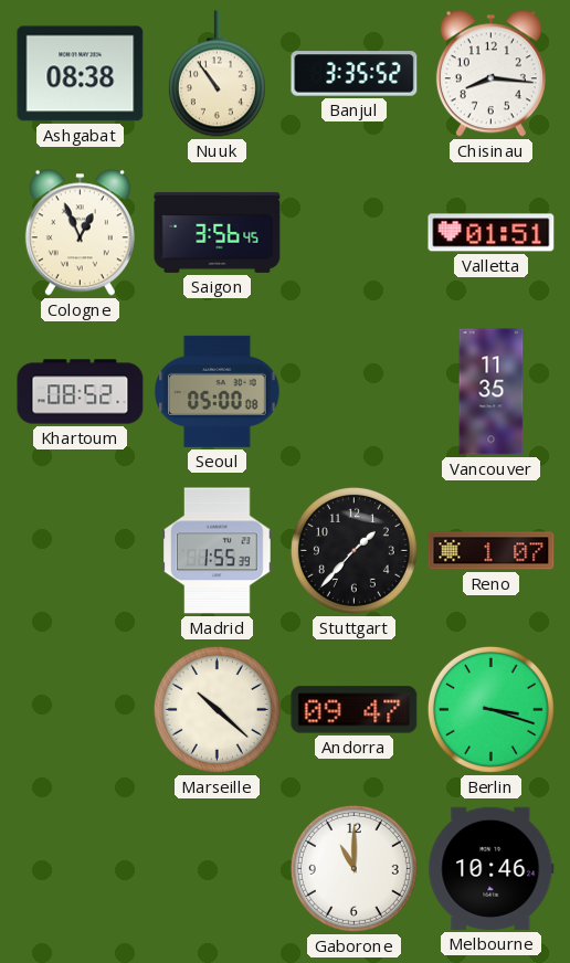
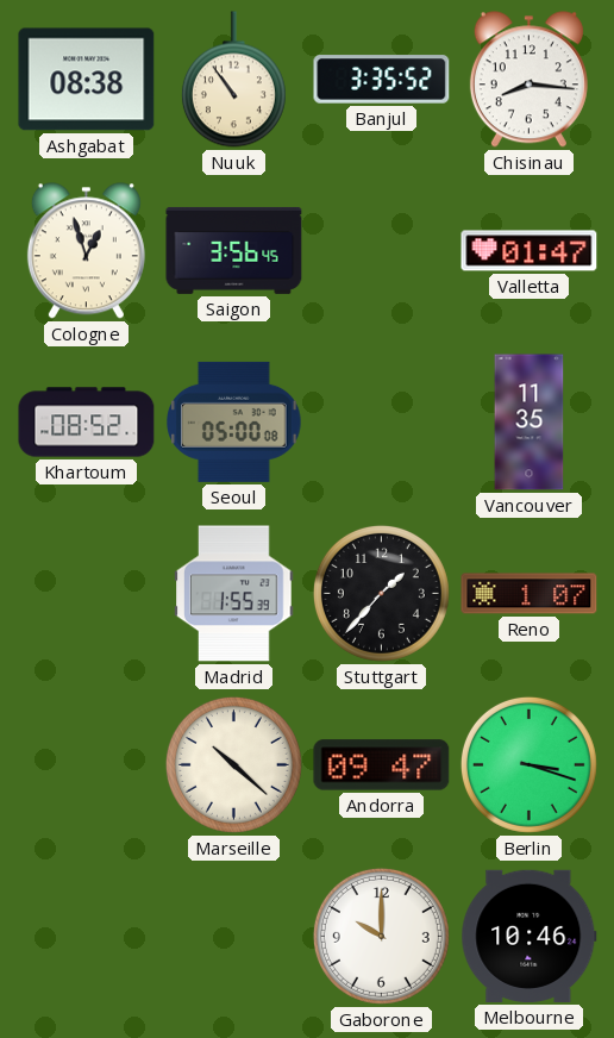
Cologne: 12:56 -> 12:57 (86, 251)
Valletta: 01:51 -> 01:47 (530, 251)
Gaborone: 11:00 -> 10:00 (381, 936)
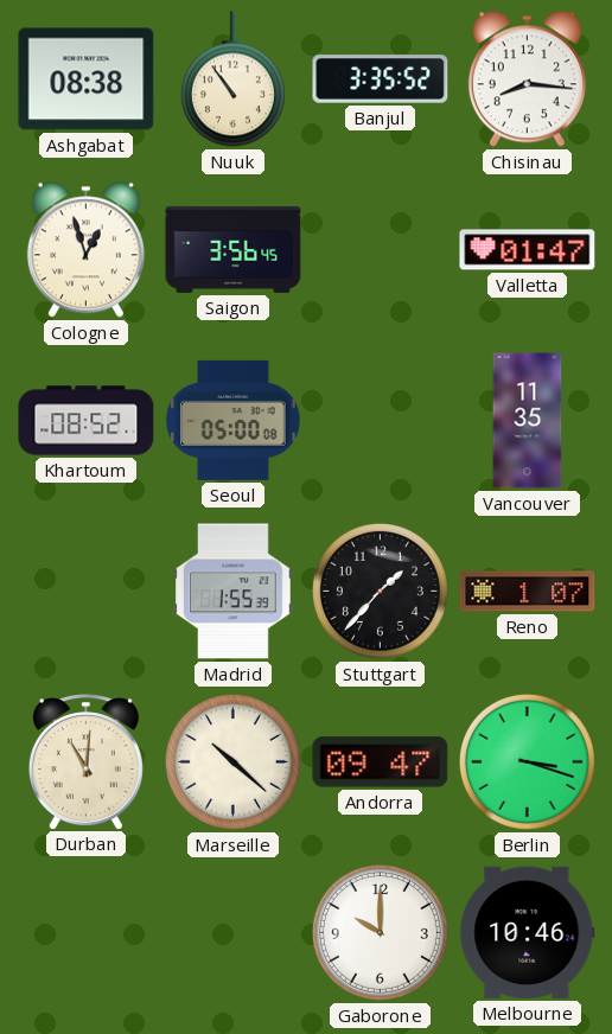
Durban: none -> 11:01 (85, 761)
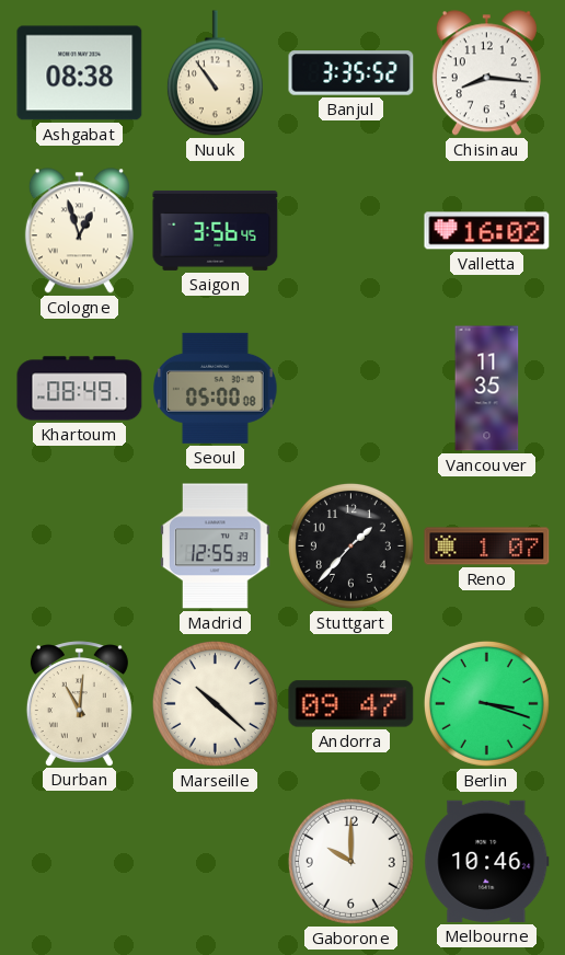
Valletta: 01:47 -> 16:02 (487, 231)
Khartoum: 08:52 -> 08:49 (80, 389)
Madrid: 1:55 -> 12:55 (216, 546)
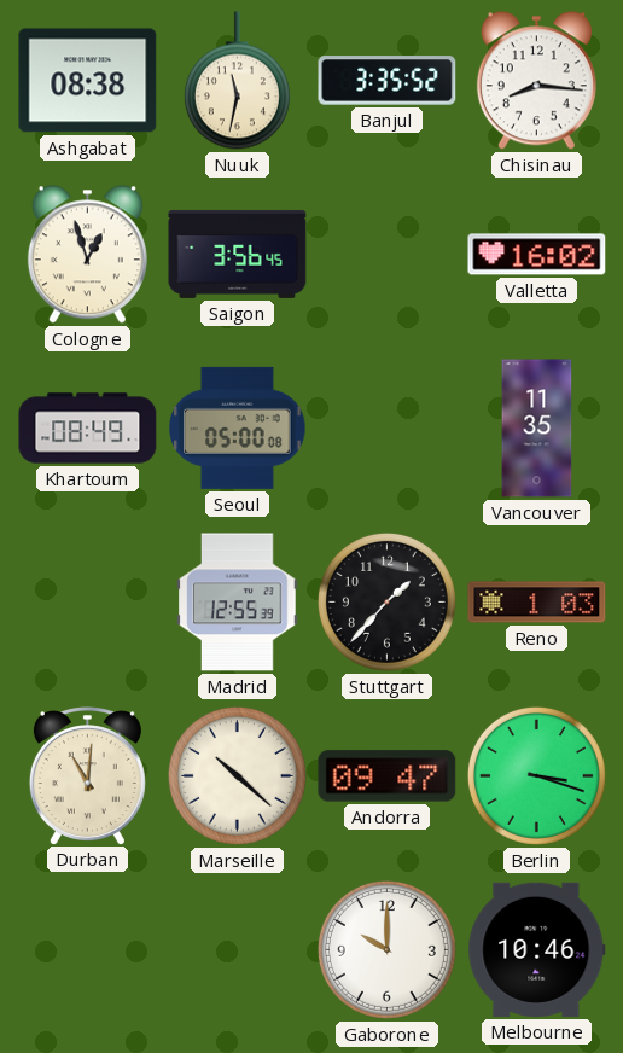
Nuuk: 10:54 -> 11:32 (237, 81)
Reno: 1:07 -> 1:03 (537, 603)
